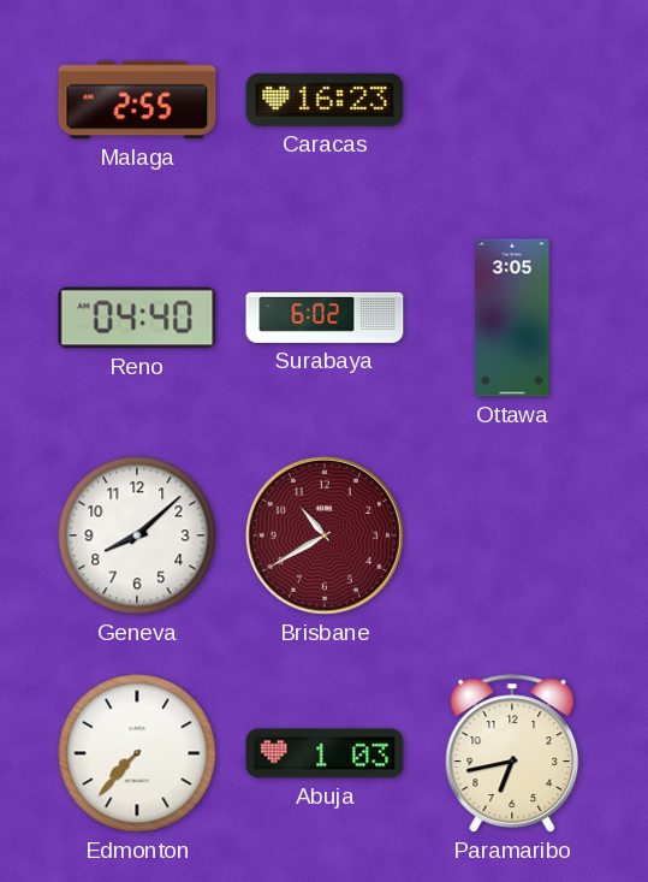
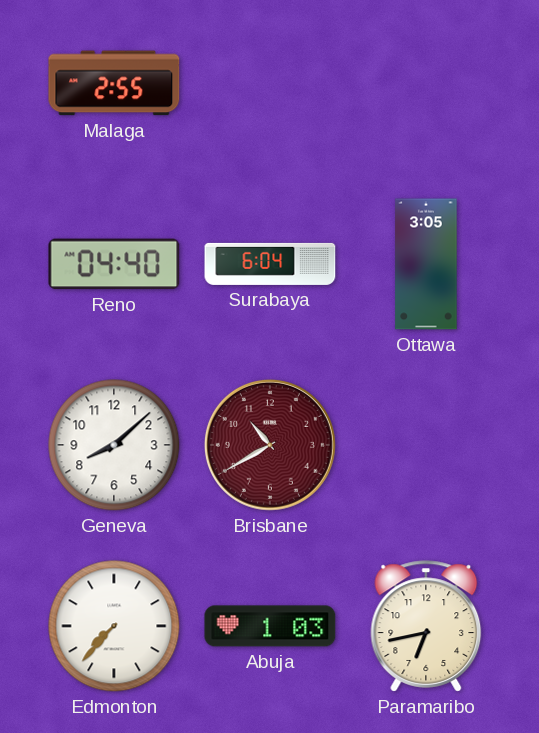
Caracas: 16:23 -> none (325, 100)
Surabaya: 6:02 -> 6:04 (270, 264)
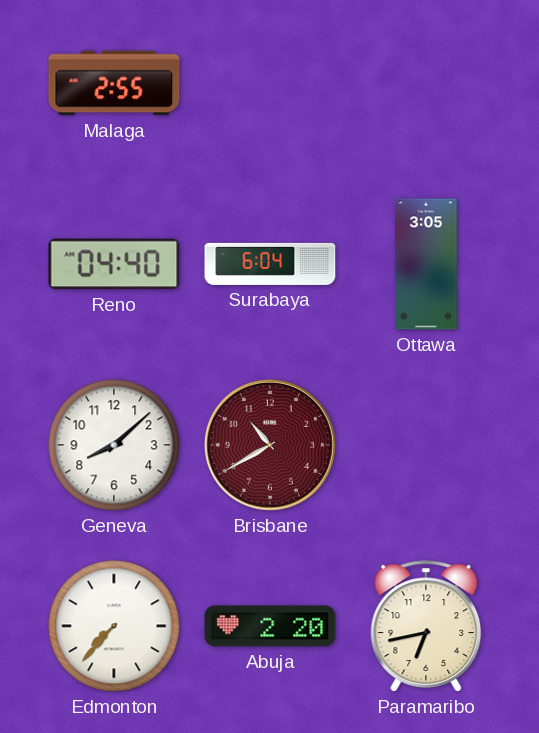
Abuja: 1:03 -> 2:20 (270, 626)
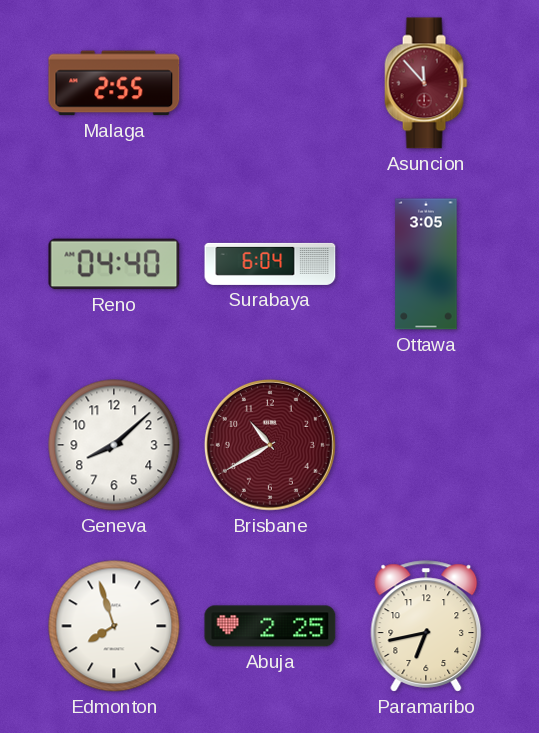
Asuncion: none -> 11:53 (426, 83)
Edmonton: 7:37 -> 7:57 (114, 626)
Abuja: 2:20 -> 2:25 (270, 626)
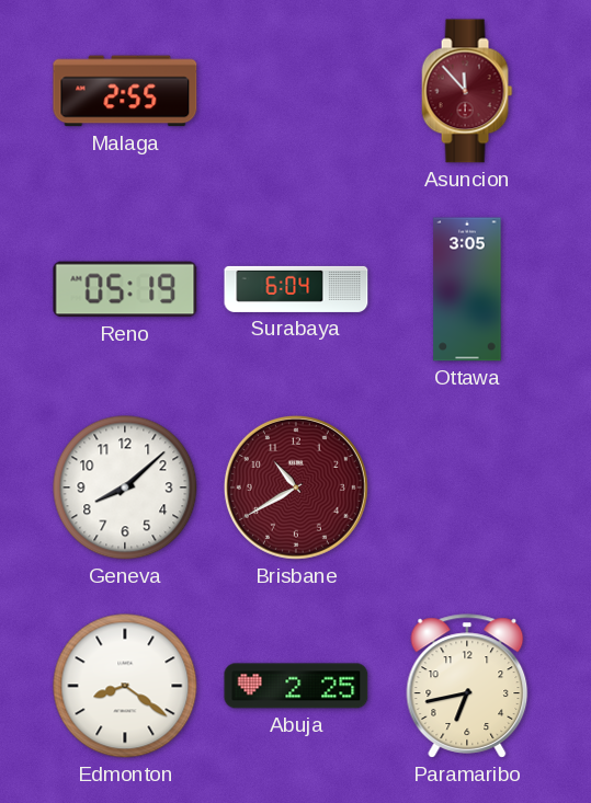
Reno: 04:40 -> 05:19 (125, 289)
Edmonton: 7:57 -> 8:21 (125, 686)
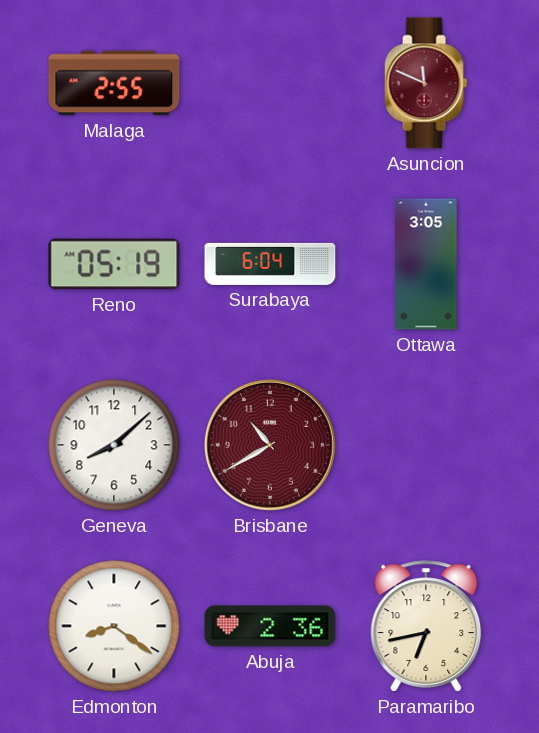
Asuncion: 11:53 -> 11:49 (426, 83)
Abuja: 2:25 -> 2:36 (270, 626)
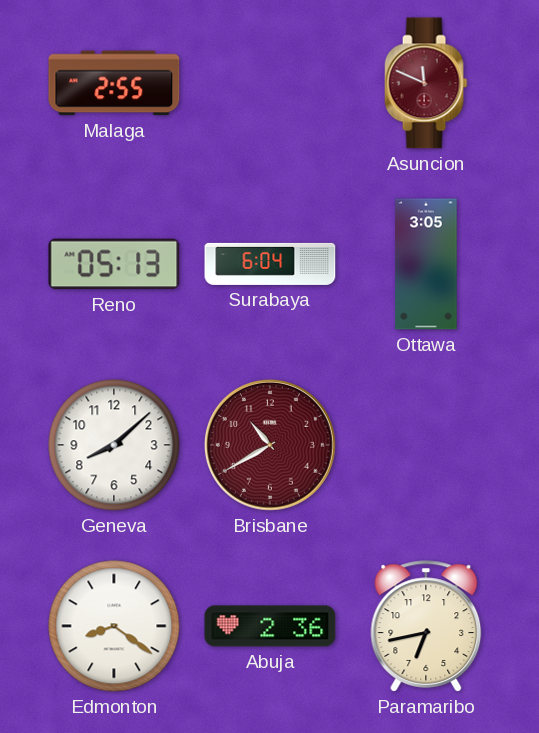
Reno: 05:19 -> 05:13 (114, 264)
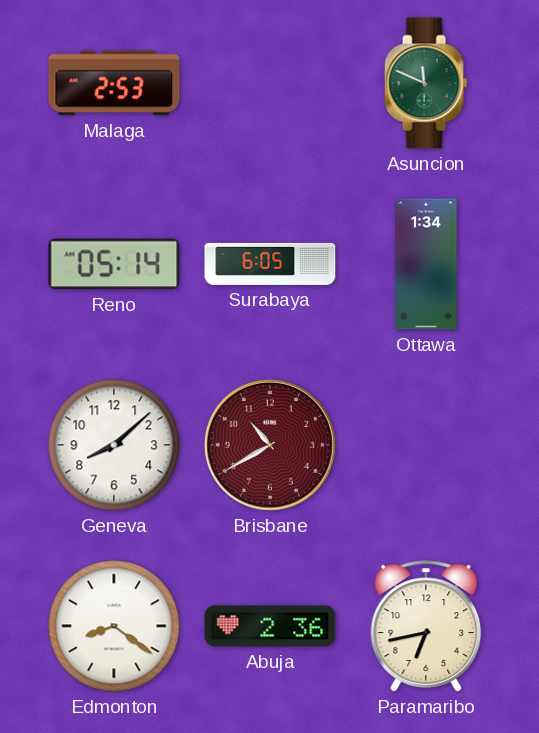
Malaga: 2:55 -> 2:53 (114, 83)
Asuncion dial: burgundy -> green (426, 83)
Reno: 05:13 -> 05:14 (114, 264)
Surabaya: 6:04 -> 6:05 (270, 264)
Ottawa: 3:05 -> 1:34 (426, 264)
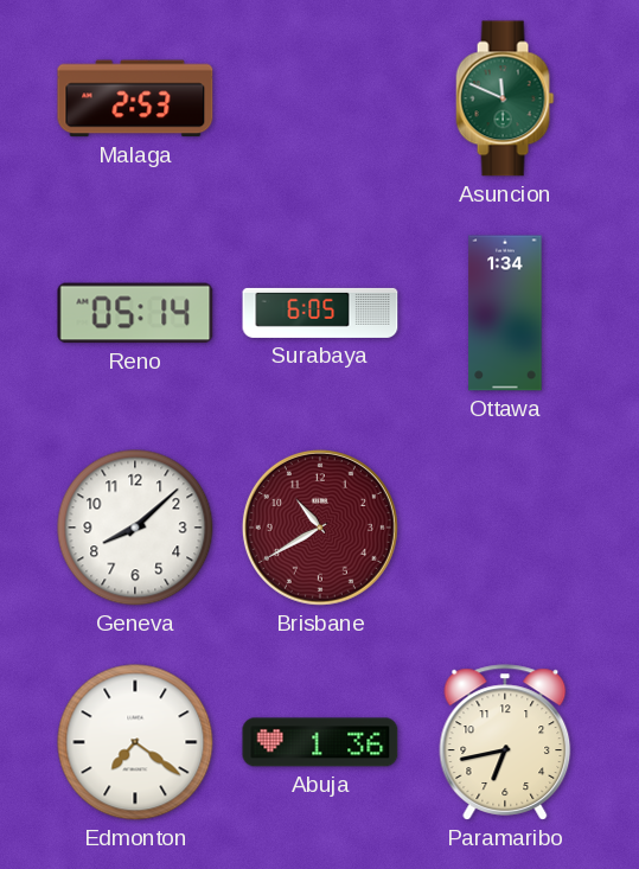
Edmonton: 8:21 -> 7:21 (135, 742)
Abuja: 2:36 -> 1:36 (320, 742)
